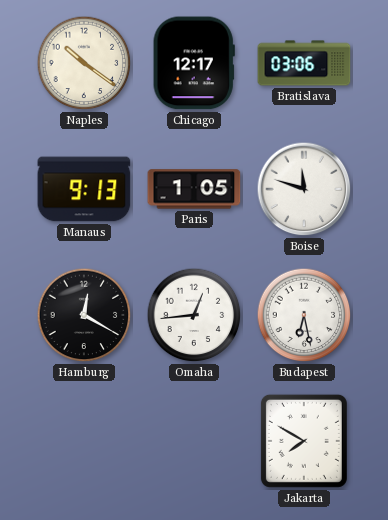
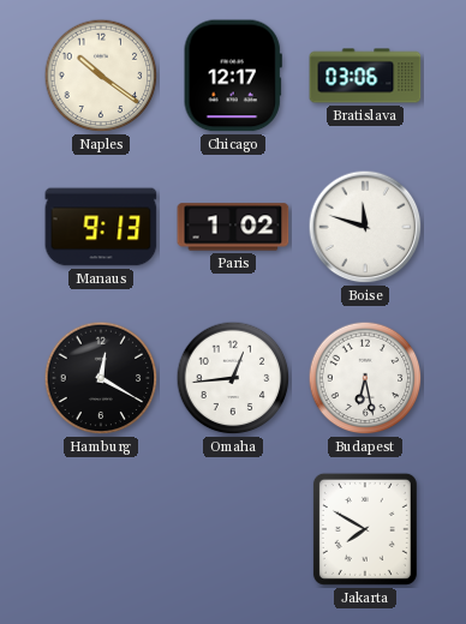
Paris: 1:05 -> 1:02 (233, 227)
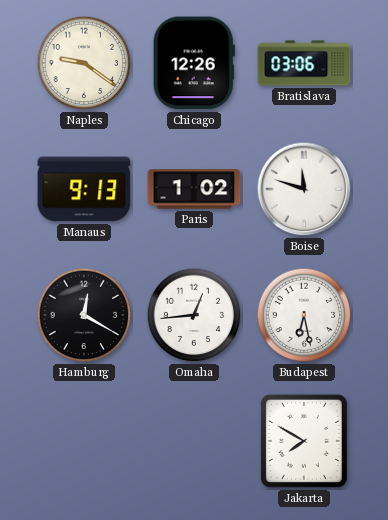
Naples: 10:21 -> 9:21 (84, 63)
Chicago: 12:17 -> 12:26 (194, 63)
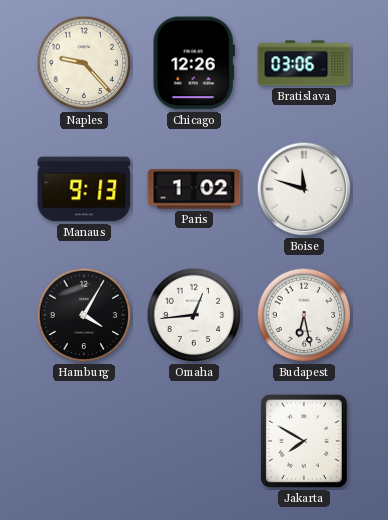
Naples: 9:21 -> 9:23 (84, 63)
Hamburg: 12:20 -> 4:05 (84, 315)
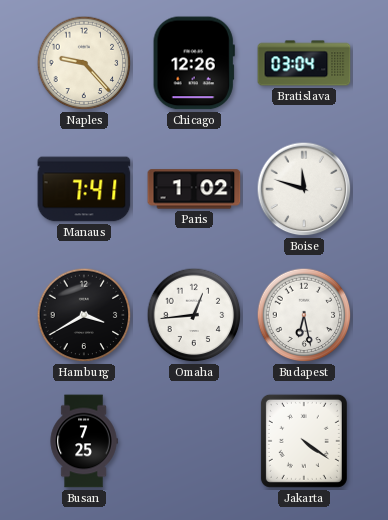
Bratislava: 03:06 -> 03:04 (304, 63)
Manaus: 9:13 -> 7:41 (84, 189)
Hamburg: 4:05 -> 3:40 (84, 315)
Busan: none -> 7:25 (84, 441)
Jakarta: 7:50 -> 4:21 (304, 441)
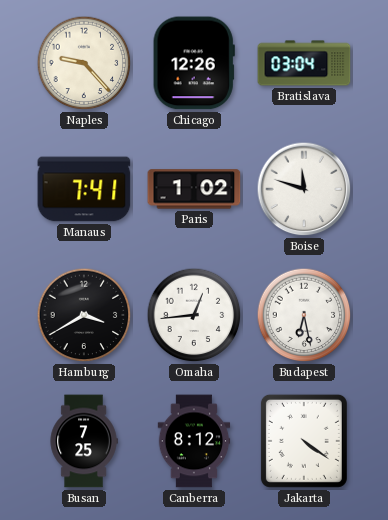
Canberra: none -> 8:12 (194, 441)
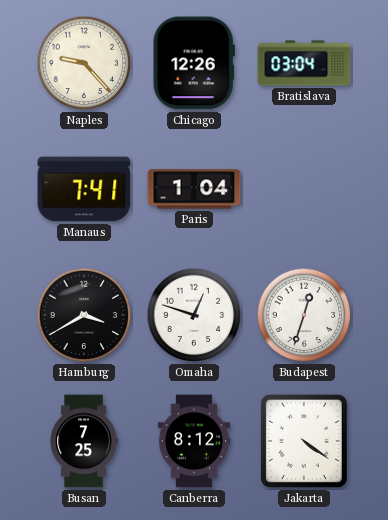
Paris: 1:02 -> 1:04 (194, 189)
Boise: 11:48 -> none (304, 189)
Omaha: 12:44 -> 12:48 (194, 315)
Budapest: 6:28 -> 12:33 (304, 315)
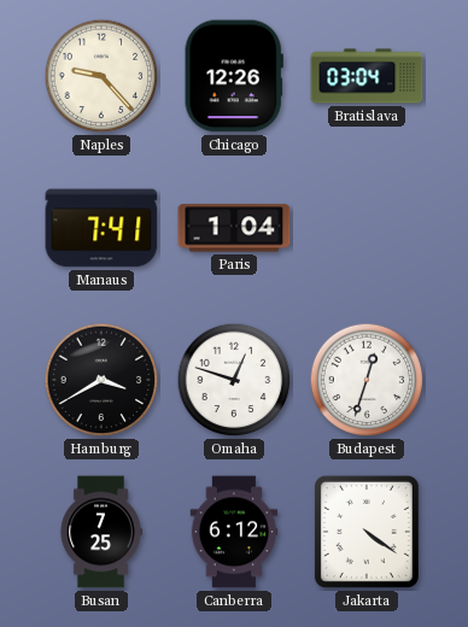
Canberra: 8:12 -> 6:12 (234, 532)
